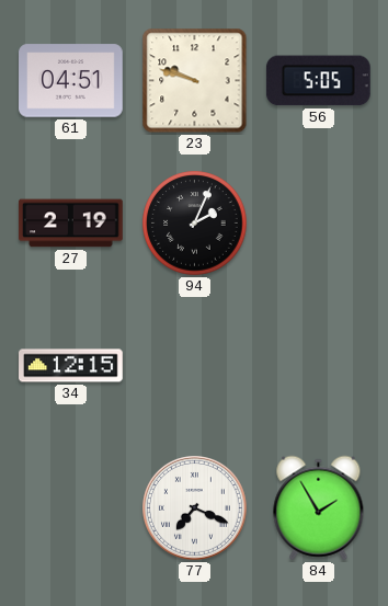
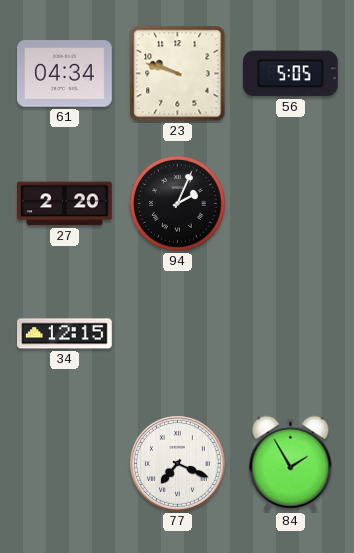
61: 04:51 -> 04:34 (65, 74)
27: 2:19 -> 2:20 (65, 204)
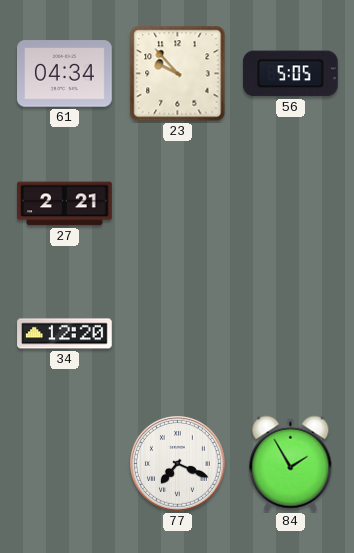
23: 9:48 -> 9:53 (178, 74)
27: 2:20 -> 2:21 (65, 204)
94: 2:04 -> none (178, 204)
34: 12:15 -> 12:20 (65, 334)
